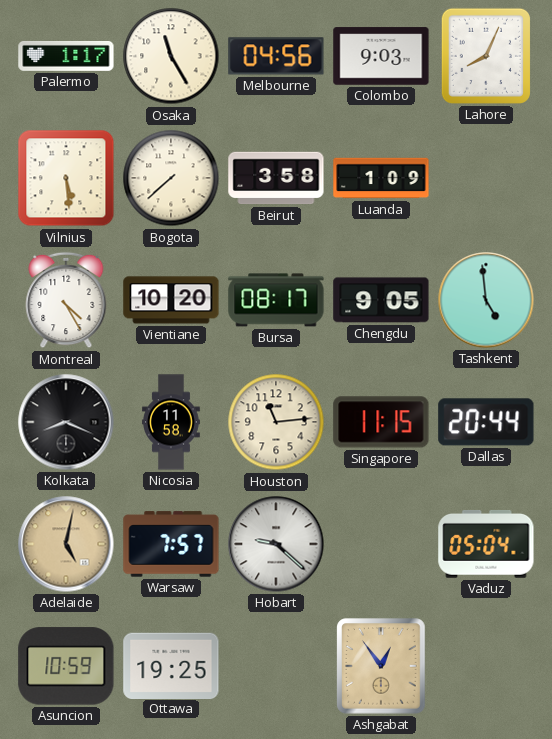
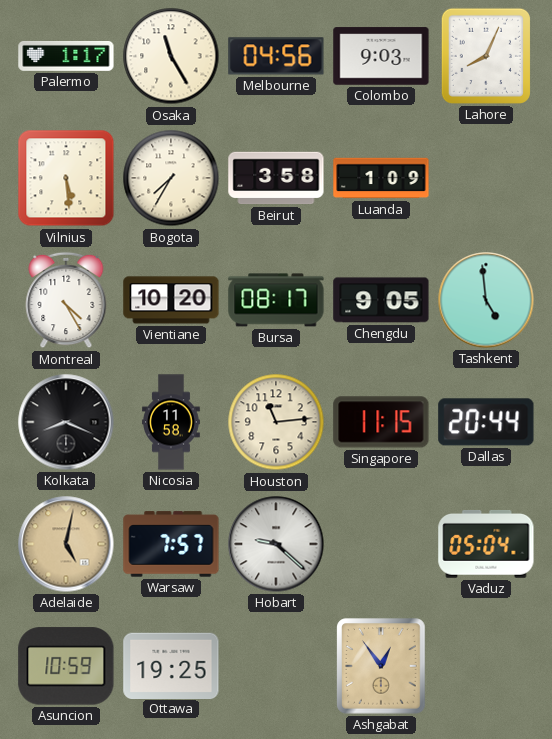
Bogota: 7:38 -> 7:35 (171, 178)
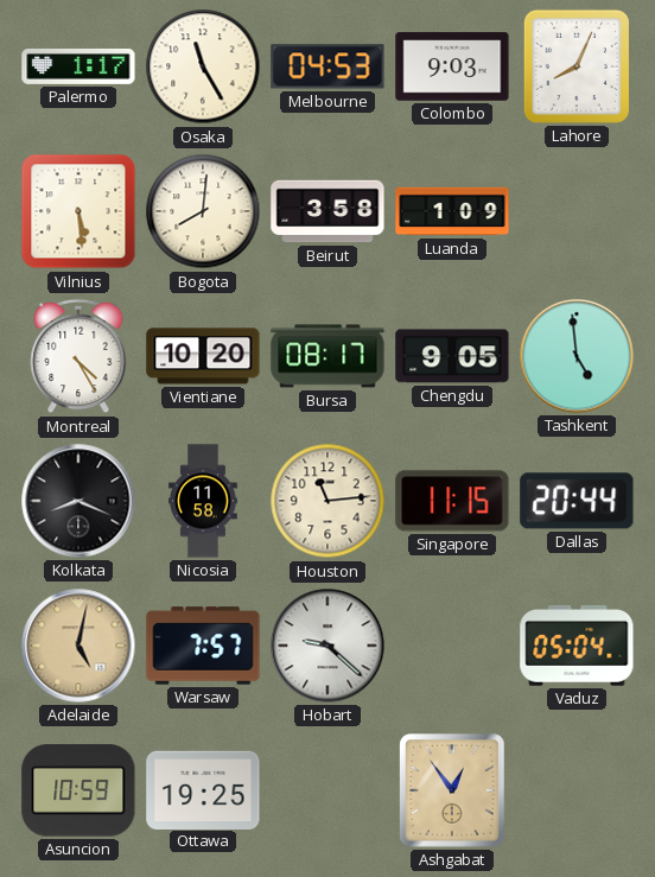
Melbourne: 04:56 -> 04:53 (327, 66)
Bogota: 7:35 -> 8:01 (203, 211)
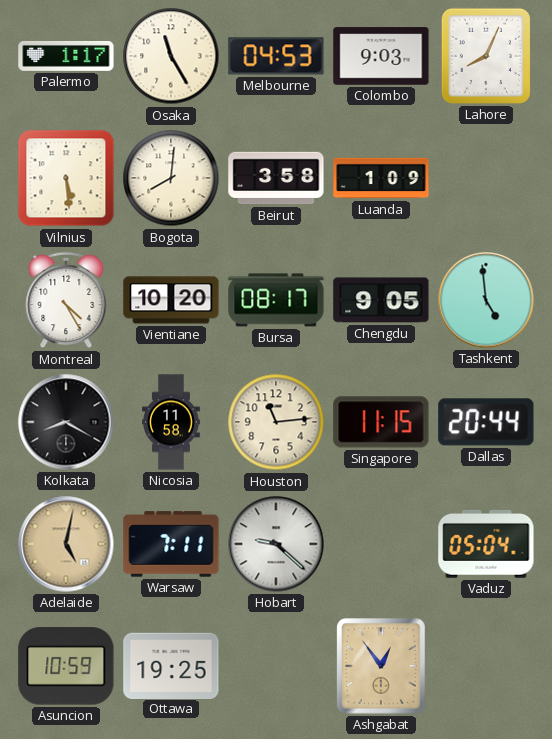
Kolkata: 8:19 -> 8:20 (66, 422)
Warsaw: 7:57 -> 7:11 (171, 544)
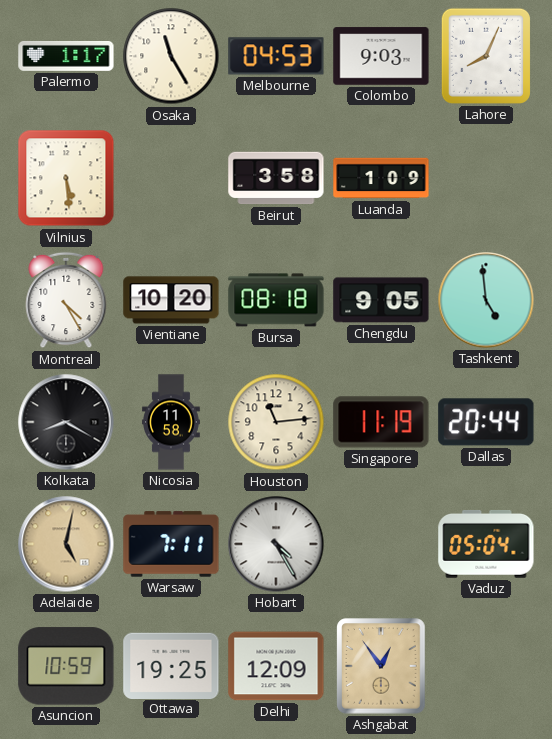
Bogota: 8:01 -> none (171, 178)
Bursa: 08:17 -> 08:18 (276, 300)
Singapore: 11:15 -> 11:19 (381, 422)
Hobart: 9:22 -> 4:25 (276, 544)
Delhi: none -> 12:09 (276, 666)
